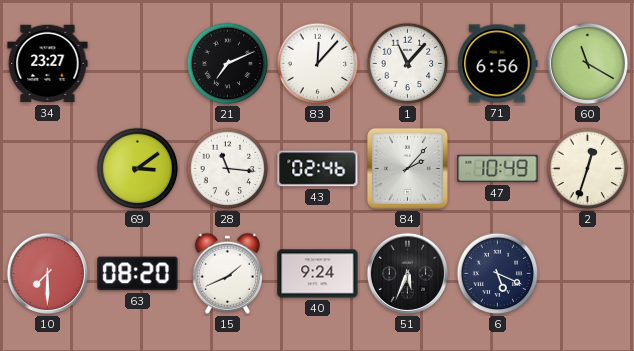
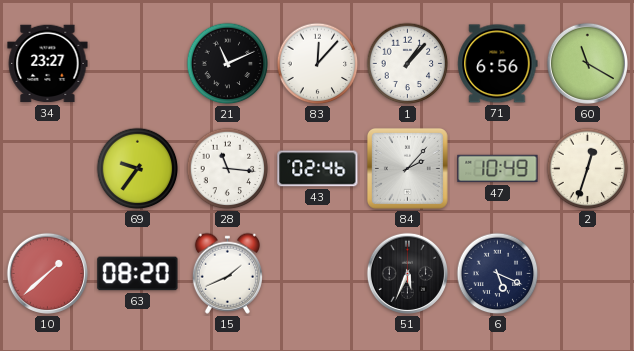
21: 7:11 -> 11:11 (228, 64)
1: 11:07 -> 1:07 (408, 64)
69: 3:09 -> 9:36 (138, 169)
10: 7:30 -> 1:38 (47, 273)
40: 9:24 -> none (318, 274)
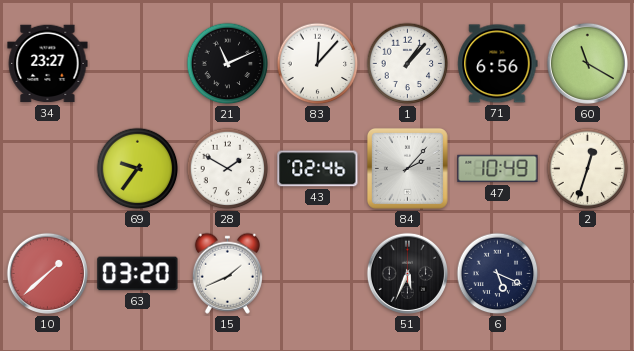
28: 11:16 -> 1:50 (228, 169)
63: 08:20 -> 03:20 (138, 274)
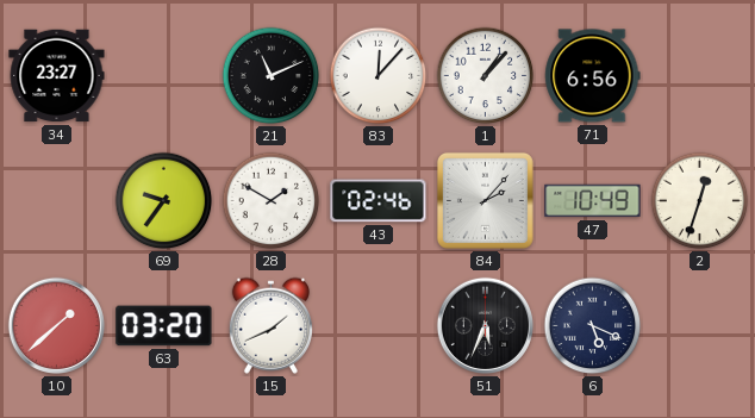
60: 11:20 -> none (587, 63)
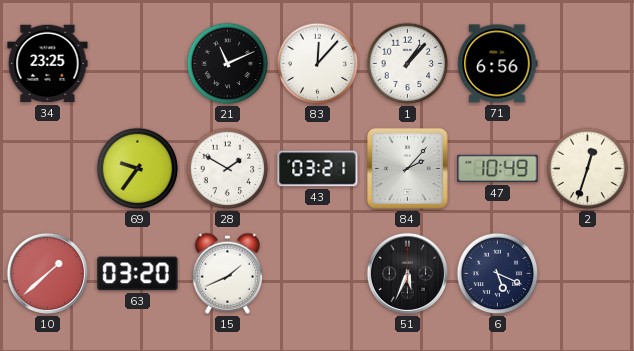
34: 23:27 -> 23:25 (48, 64)
43: 02:46 -> 03:21 (318, 169)
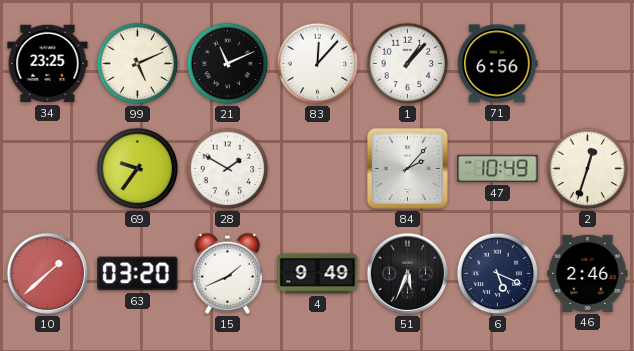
99: none -> 5:11 (138, 64)
43: 03:21 -> none (318, 169)
4: none -> 9:49 (318, 274)
46: none -> 2:46 (588, 273)
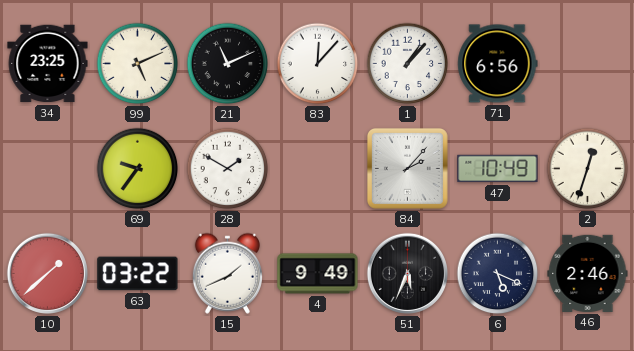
63: 03:20 -> 03:22 (138, 274)
